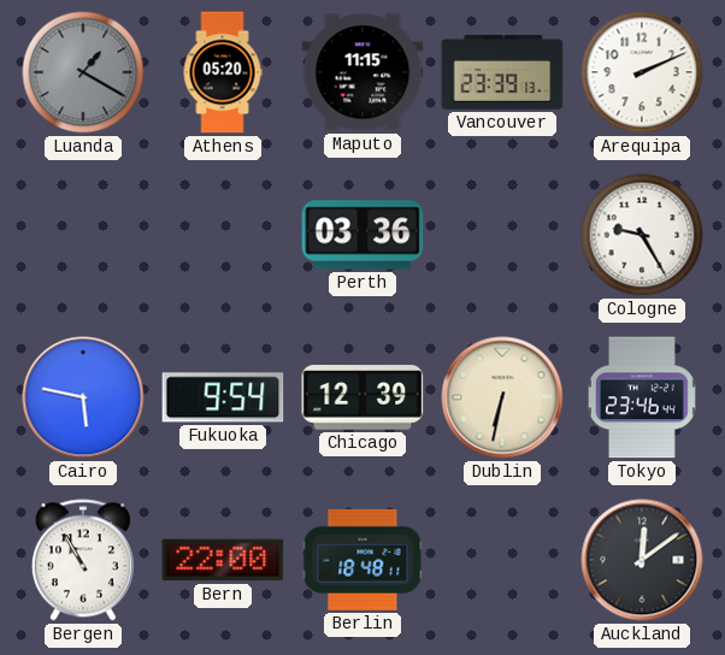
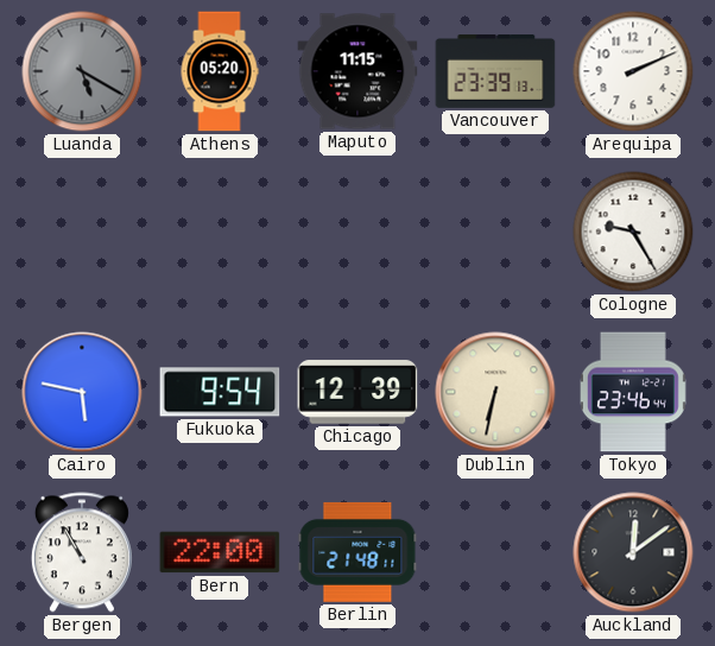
Luanda: 1:20 -> 5:20 (82, 71)
Perth: 03:36 -> none (362, 235)
Berlin: 18:48 -> 21:48 (357, 552)
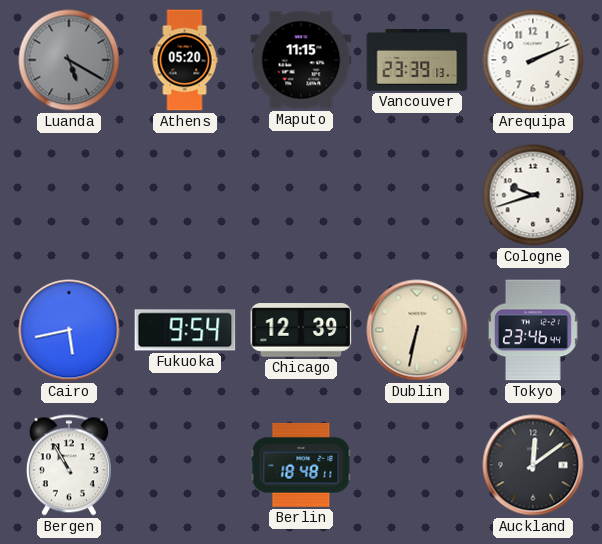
Cologne: 9:25 -> 9:42 (533, 195)
Cairo: 5:47 -> 5:43 (69, 330)
Bern: 22:00 -> none (220, 552)
Berlin: 21:48 -> 18:48 (301, 465)
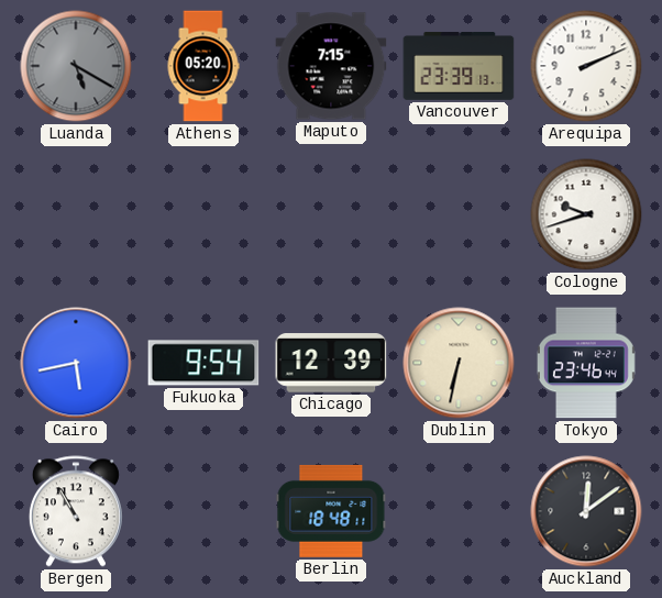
Maputo: 11:15 -> 7:15 (331, 66)
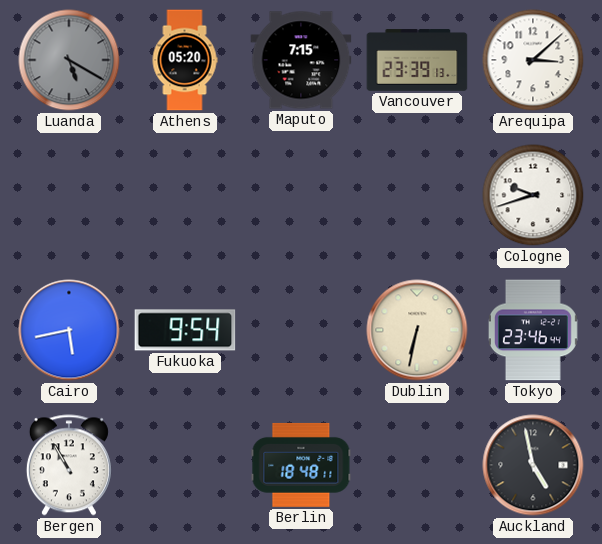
Arequipa: 2:11 -> 3:08 (533, 60)
Chicago: 12:39 -> none (331, 363)
Auckland: 12:09 -> 4:58 (533, 465)
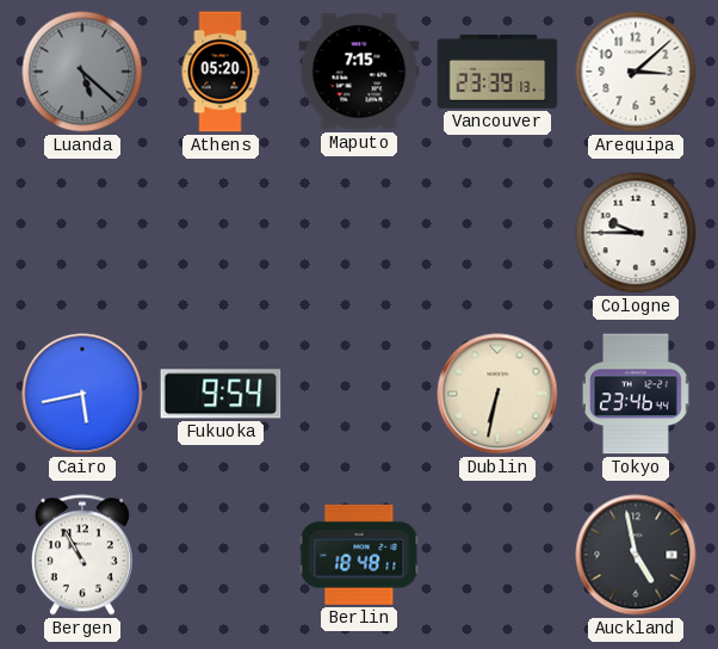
Luanda: 5:20 -> 5:22 (82, 72)
Cologne: 9:42 -> 9:45 (636, 233)
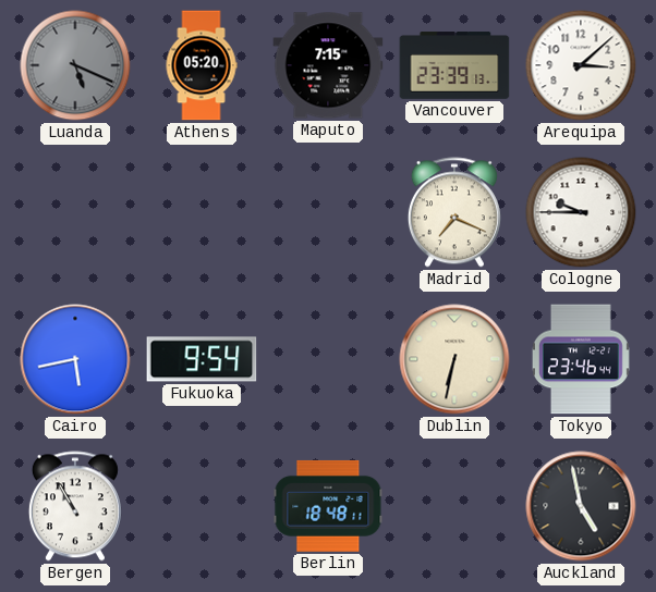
Luanda: 5:22 -> 5:19 (75, 65)
Madrid: none -> 7:19 (454, 212)
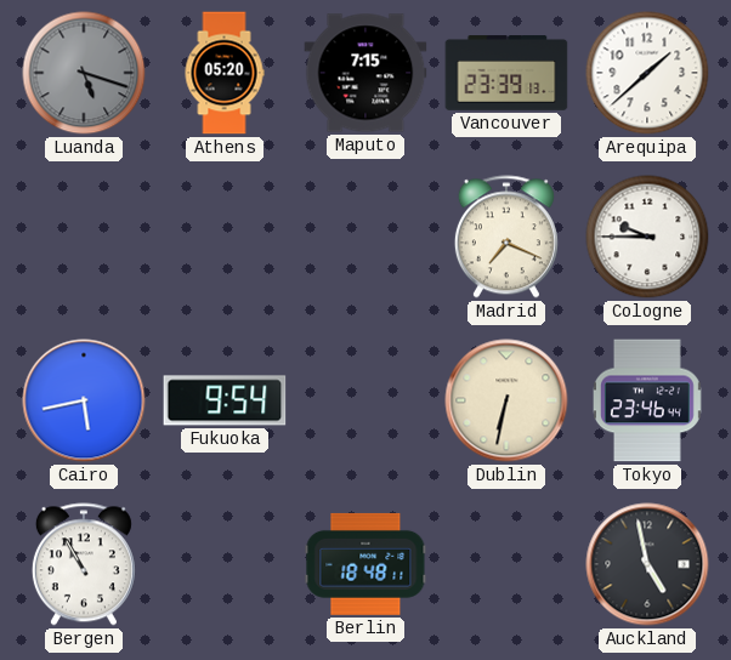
Luanda: 5:19 -> 5:18 (84, 73)
Arequipa: 3:08 -> 1:38 (647, 73)
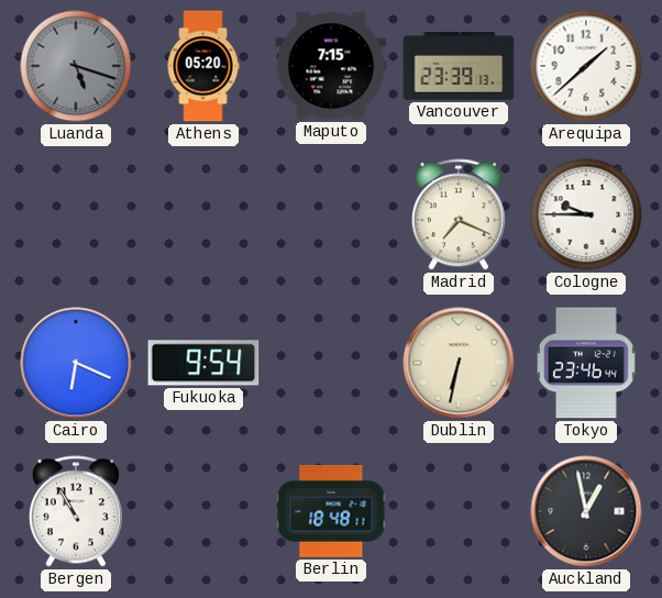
Cairo: 5:43 -> 6:19 (76, 363)
Auckland: 4:58 -> 12:58 (586, 511)
